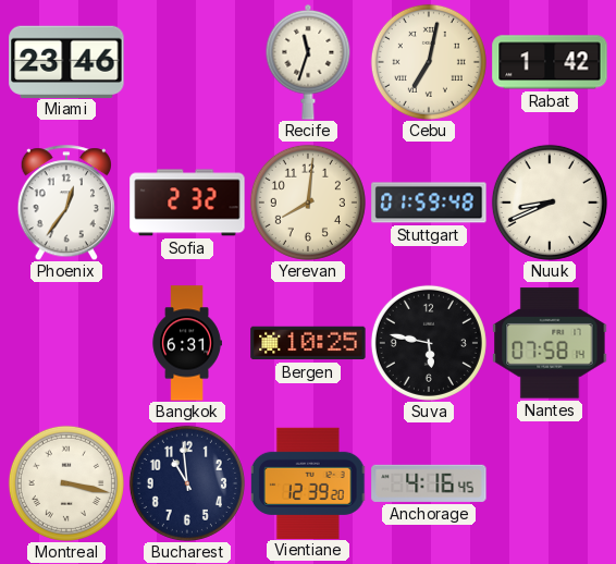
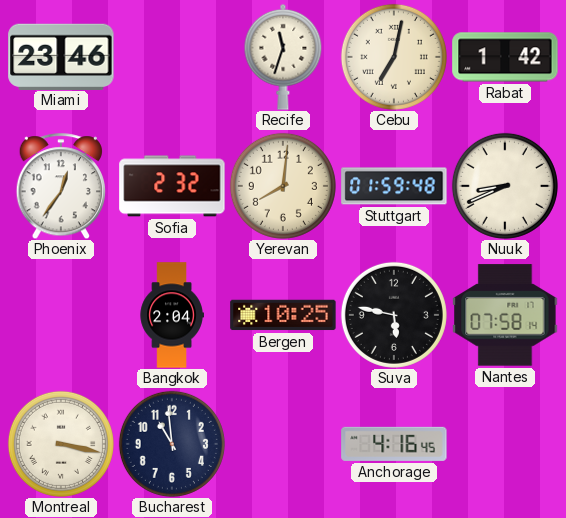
Bangkok: 6:31 -> 2:04 (172, 315)
Vientiane: 12:39 -> none (308, 482)
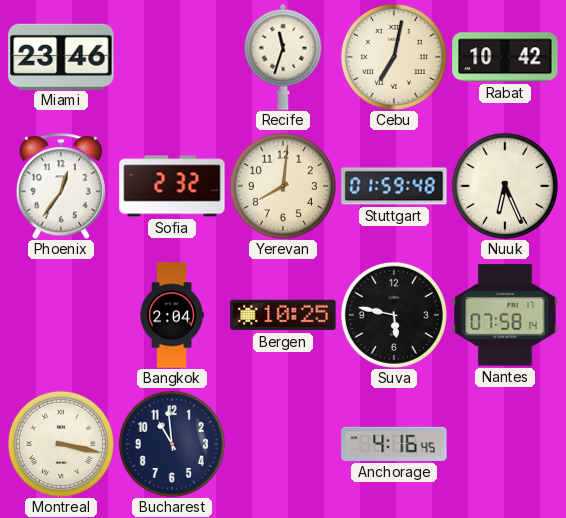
Rabat: 1:42 -> 10:42 (505, 57)
Nuuk: 8:41 -> 6:26 (505, 186)
